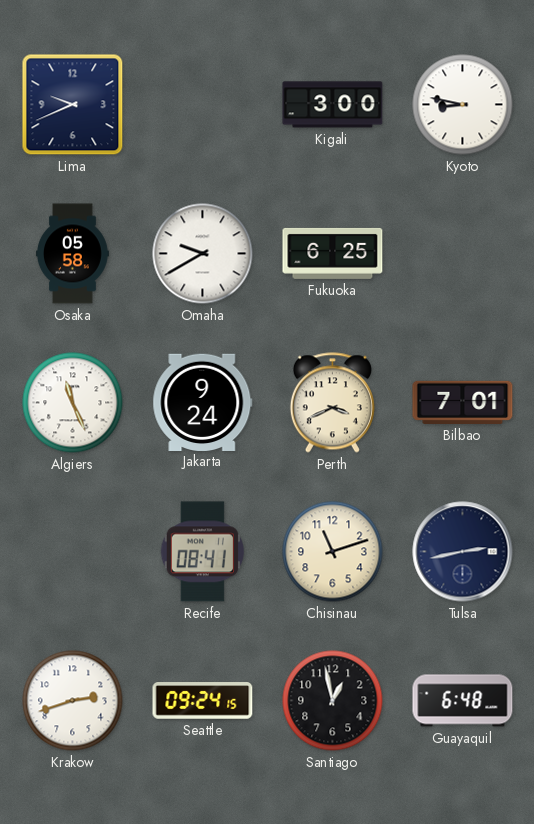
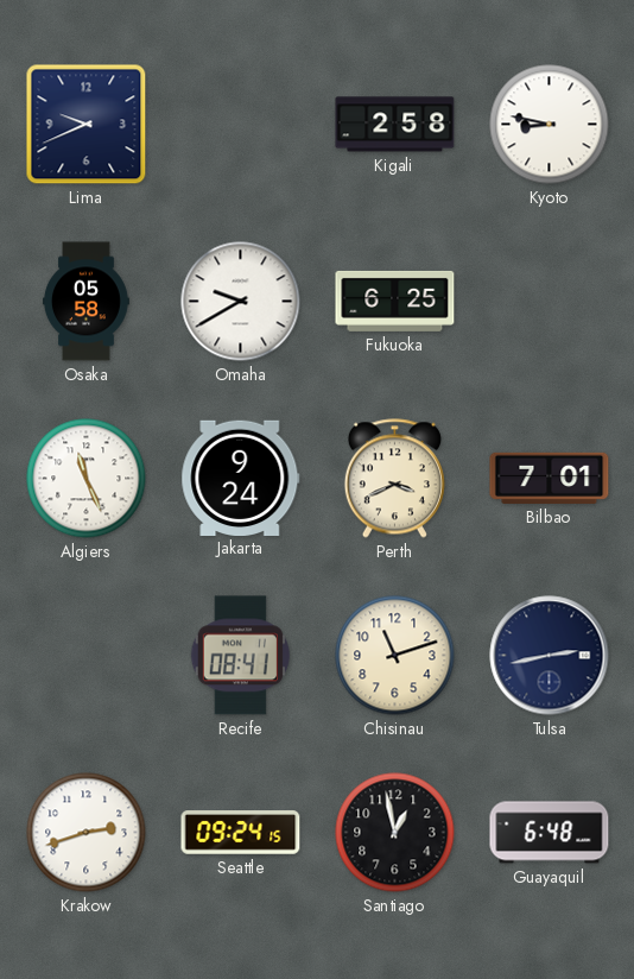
Kigali: 3:00 -> 2:58 (395, 125)
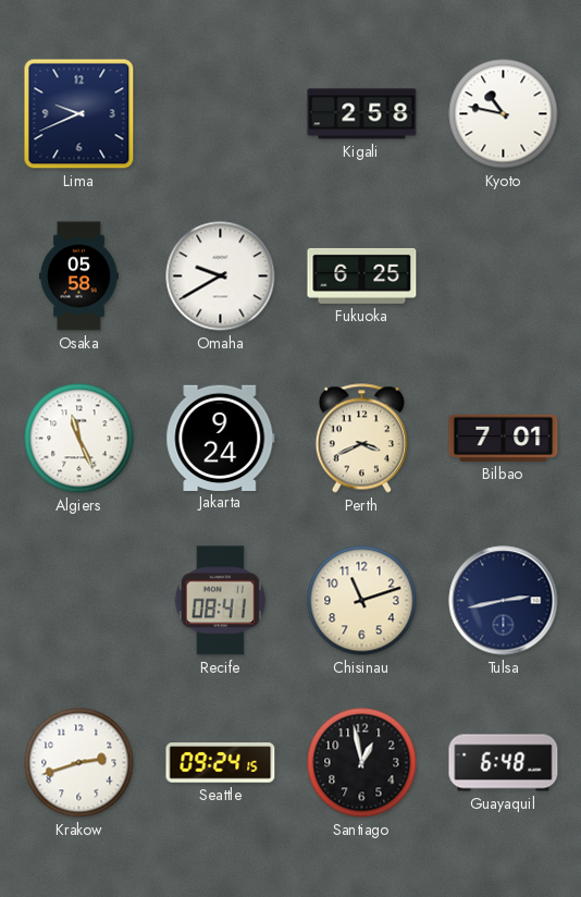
Kyoto: 8:47 -> 10:47 (504, 114)
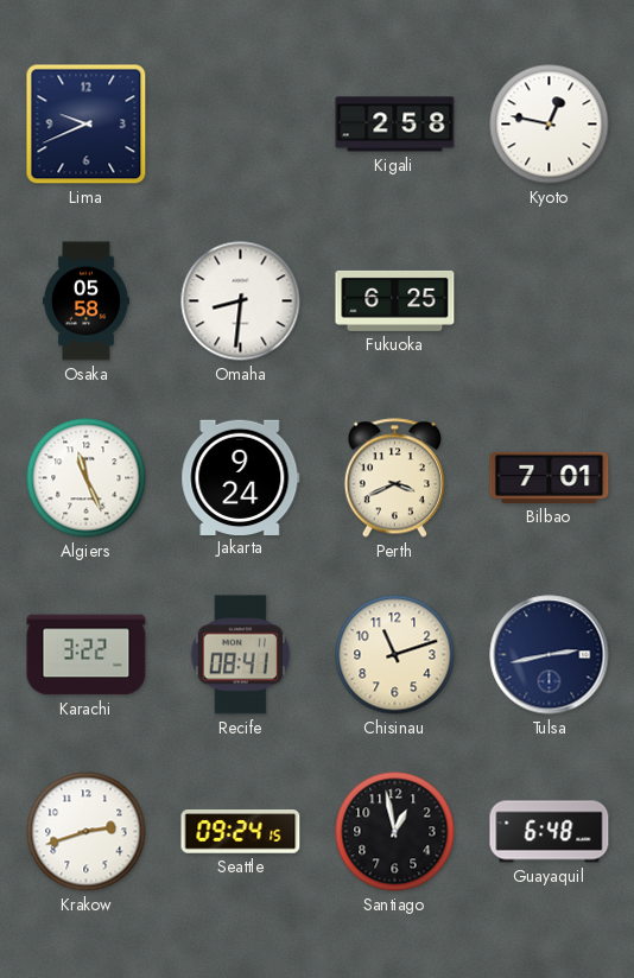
Kyoto: 10:47 -> 12:47 (550, 125)
Omaha: 9:40 -> 8:31 (241, 301)
Karachi: none -> 3:22 (87, 655)
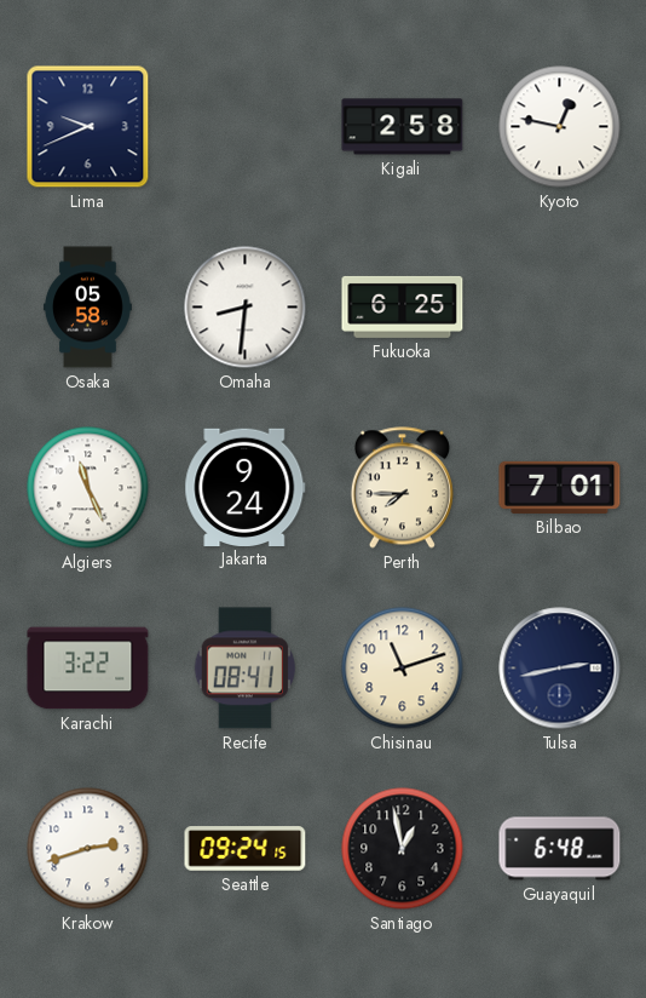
Perth: 3:41 -> 7:45 (402, 488)
